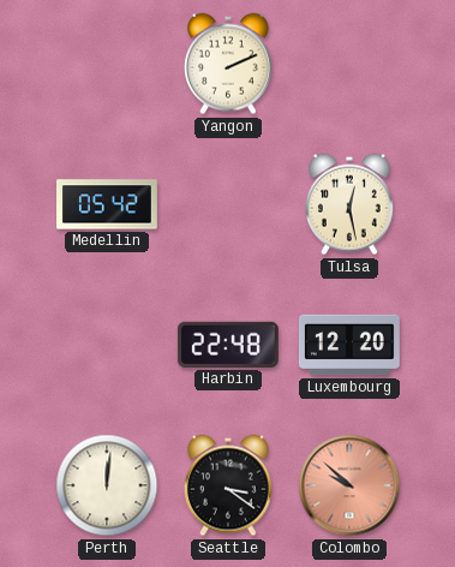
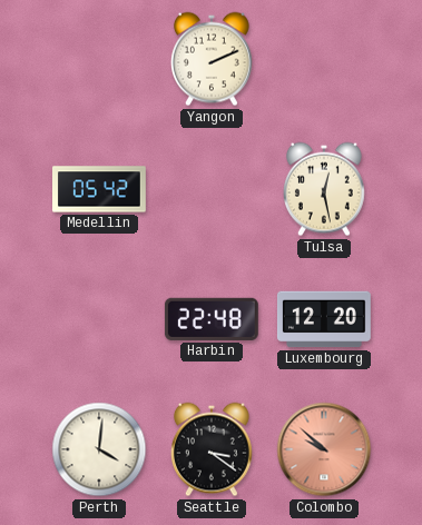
Perth: 12:01 -> 4:01 (99, 449)
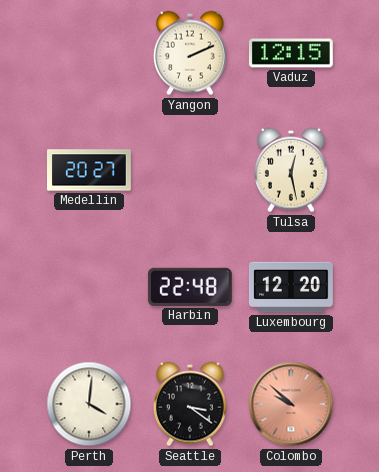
Vaduz: none -> 12:15 (291, 53)
Medellin: 05:42 -> 20:27 (90, 170)
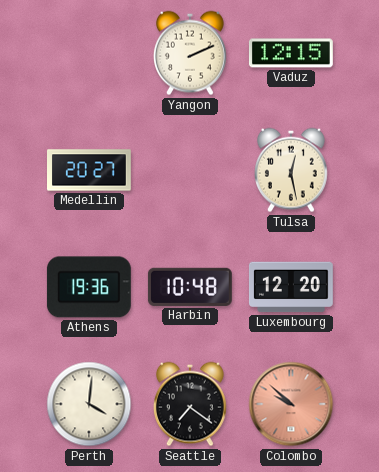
Athens: none -> 19:36 (89, 287)
Harbin: 22:48 -> 10:48 (190, 287)
Seattle: 3:21 -> 7:21 (190, 404)
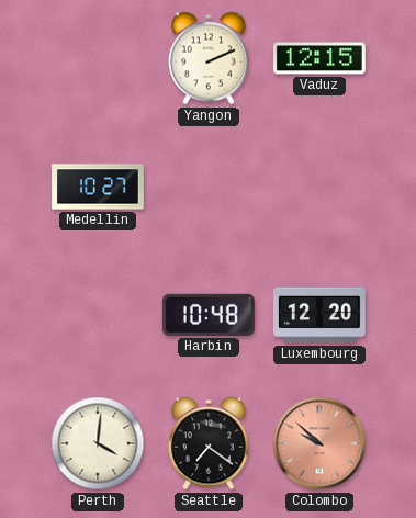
Medellin: 20:27 -> 10:27 (99, 187)
Tulsa: 12:28 -> none (291, 170)
Athens: 19:36 -> none (89, 287)
